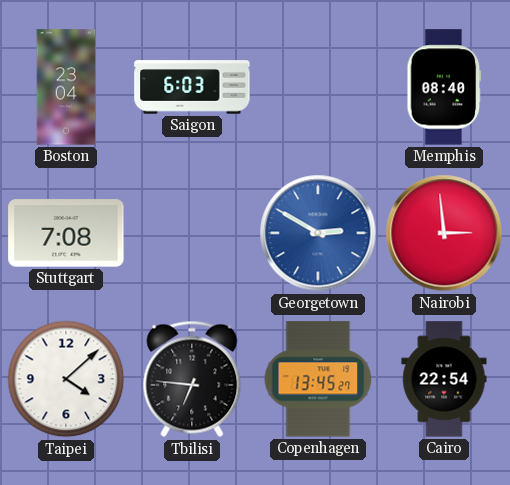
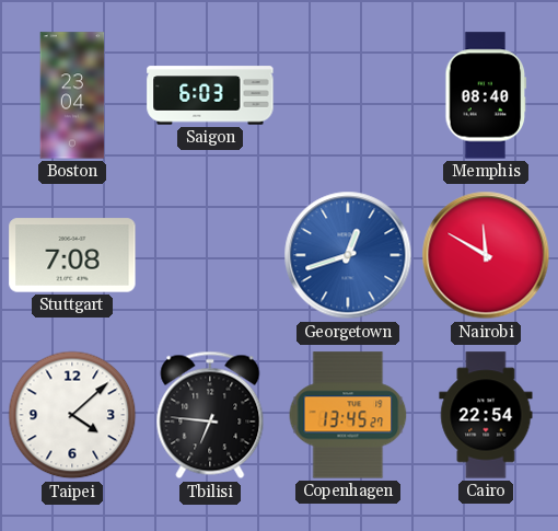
Georgetown: 2:50 -> 12:42 (348, 255)
Nairobi: 2:59 -> 11:50 (486, 255)
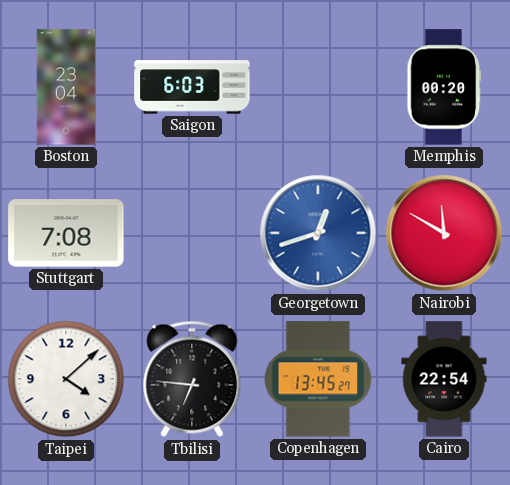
Memphis: 08:40 -> 00:20 (444, 87)
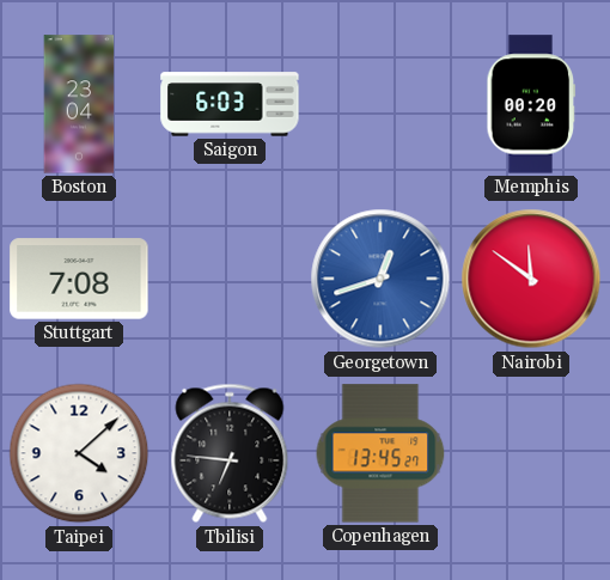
Nairobi: 11:50 -> 11:51 (531, 279)
Cairo: 22:54 -> none (444, 379)
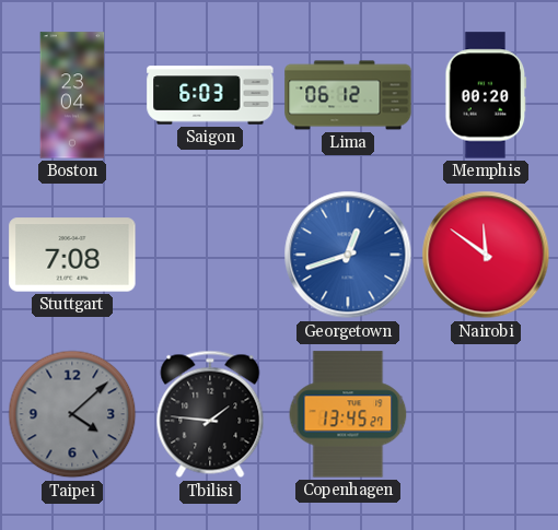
Lima: none -> 06:12 (348, 95)
Taipei dial: white -> grey (72, 414)
Tbilisi: 6:46 -> 1:46 (210, 414)
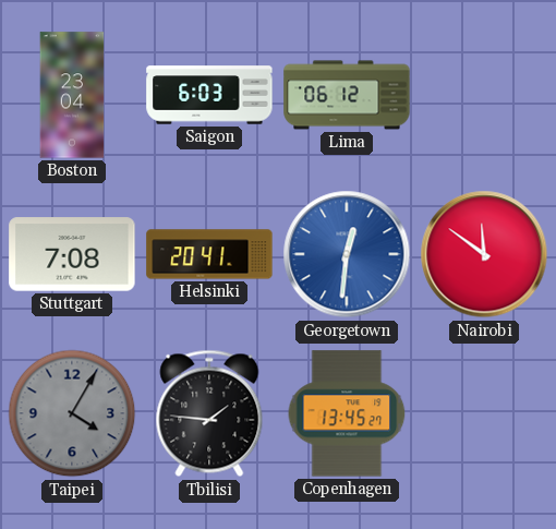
Memphis: 00:20 -> none (486, 95)
Helsinki: none -> 20:41 (209, 254)
Georgetown: 12:42 -> 12:31 (347, 254)
Taipei: 4:08 -> 4:05 (72, 413)
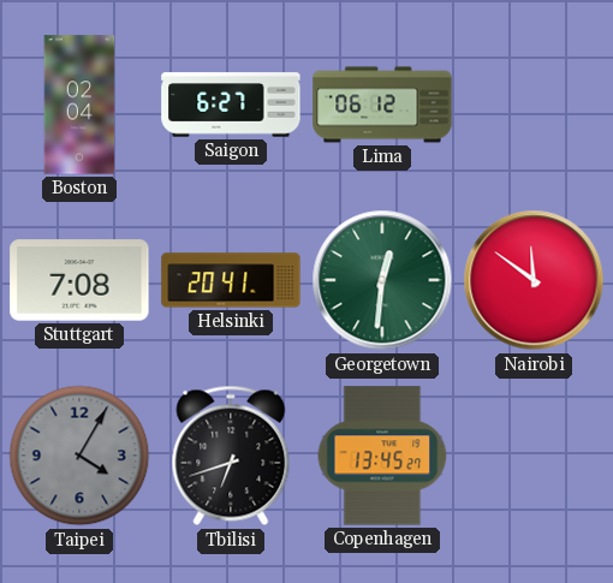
Boston: 23:04 -> 02:04 (79, 105)
Saigon: 6:03 -> 6:27 (231, 105)
Georgetown dial: blue -> green (382, 280)
Tbilisi: 1:46 -> 6:42 (231, 456)
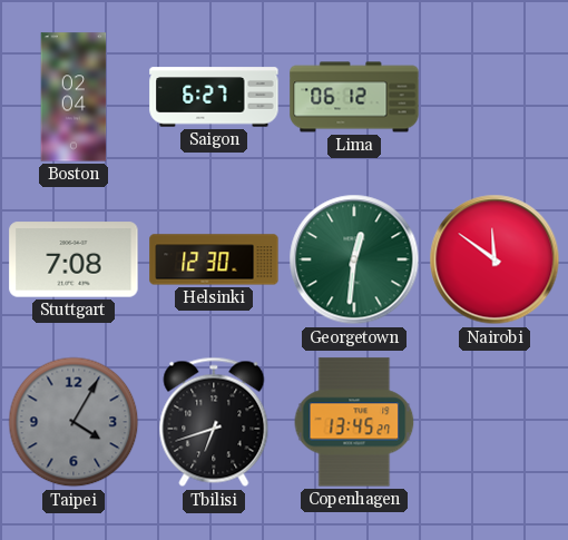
Helsinki: 20:41 -> 12:30 (214, 259)
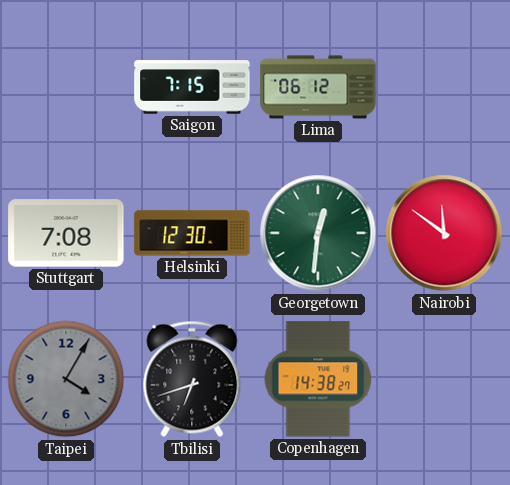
Boston: 02:04 -> none (74, 97)
Saigon: 6:27 -> 7:15 (192, 87)
Copenhagen: 13:45 -> 14:38 (318, 379)
